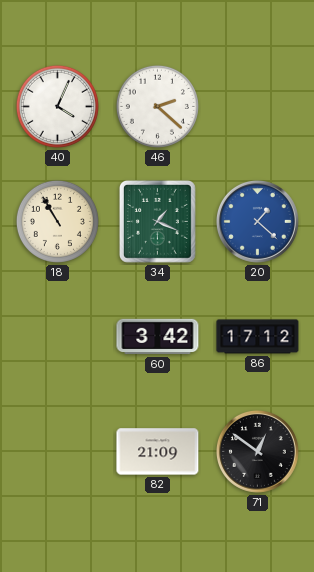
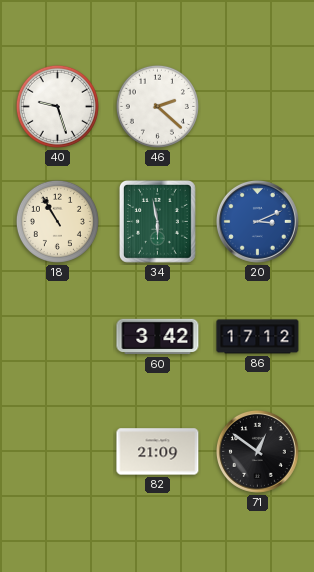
40: 4:04 -> 9:27 (57, 106)
34: 1:19 -> 5:58 (157, 221)
20: 1:22 -> 3:11 (257, 221)
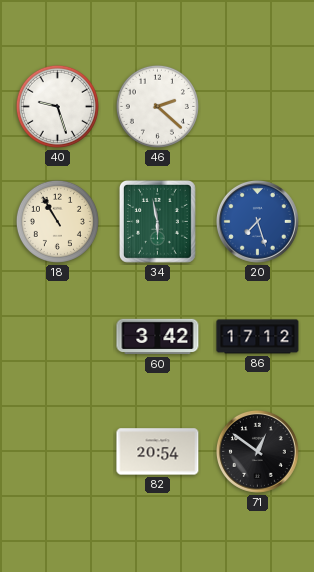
20: 3:11 -> 7:27 (257, 221)
82: 21:09 -> 20:54 (158, 452)
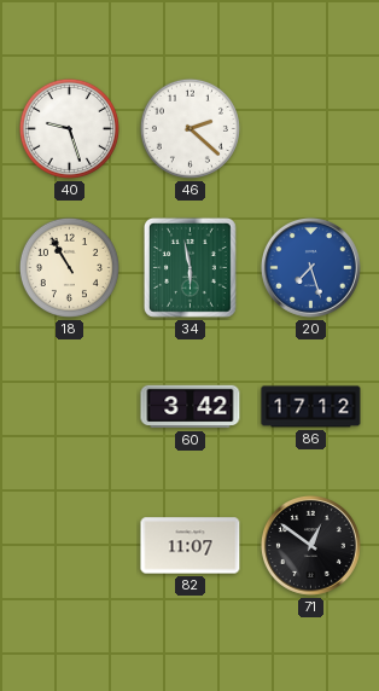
82: 20:54 -> 11:07 (191, 546)
